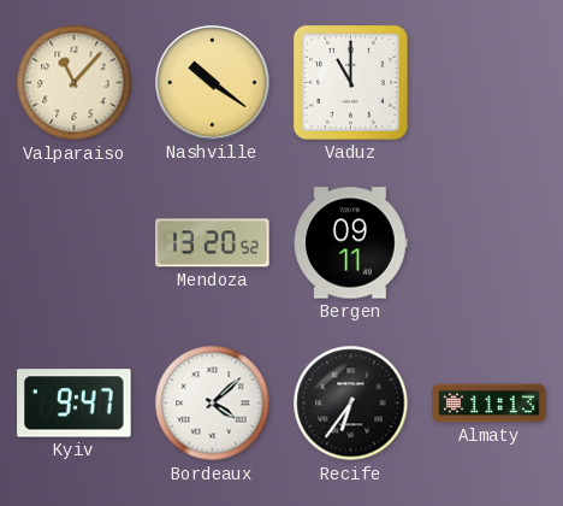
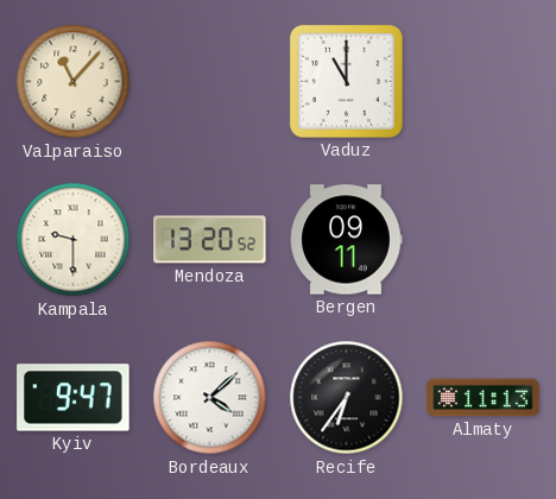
Nashville: 10:21 -> none (213, 83)
Kampala: none -> 9:30 (74, 240)
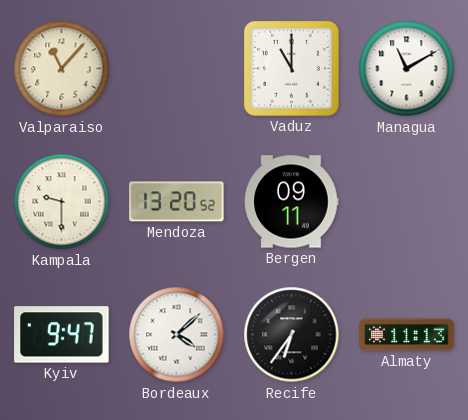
Managua: none -> 11:10 (407, 69)
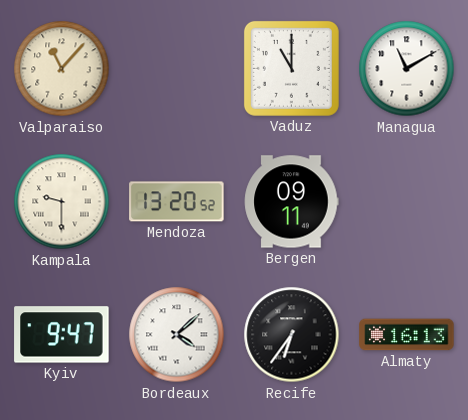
Almaty: 11:13 -> 16:13 (407, 335)
